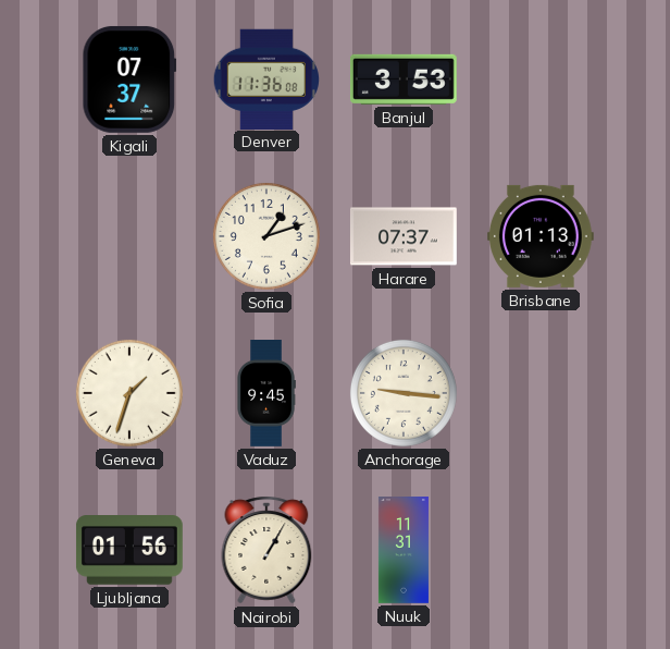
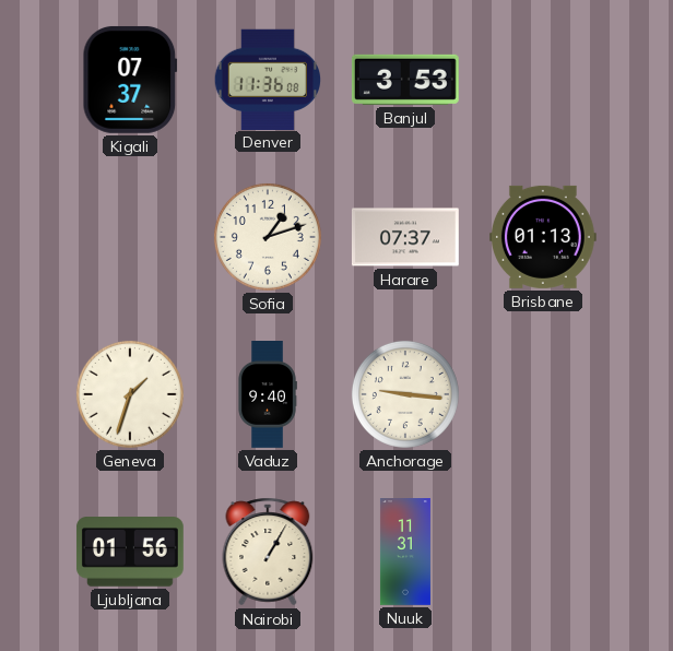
Vaduz: 9:45 -> 9:40 (268, 395)
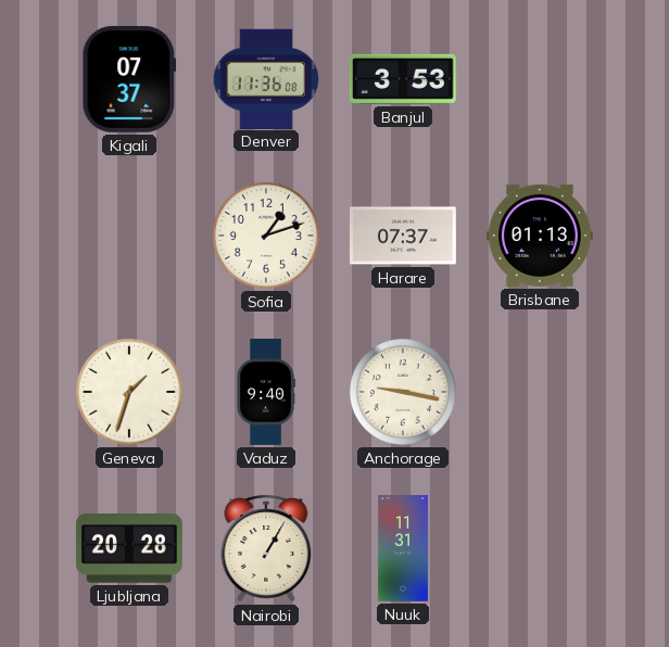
Anchorage: 9:16 -> 9:17 (403, 392)
Ljubljana: 01:56 -> 20:28 (129, 548)
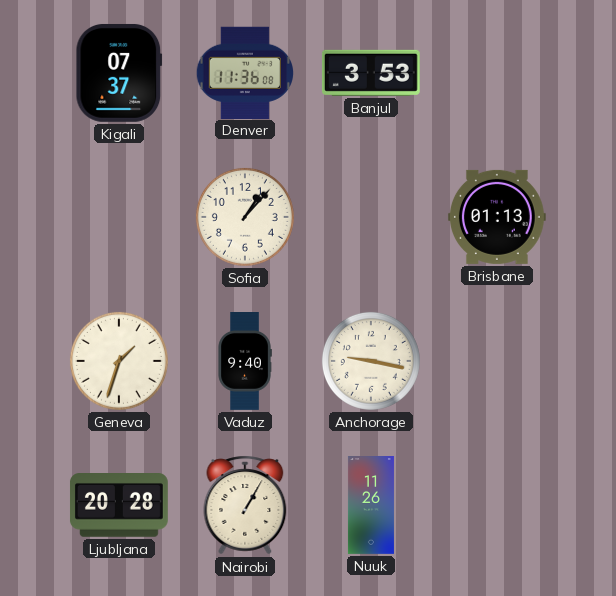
Sofia: 1:12 -> 1:07 (245, 217)
Harare: 07:37 -> none (403, 236)
Nuuk: 11:31 -> 11:26 (371, 506)
